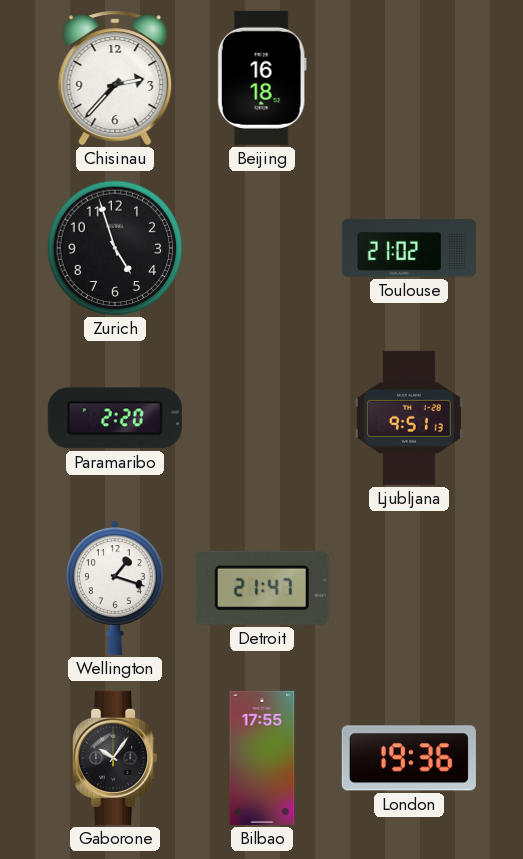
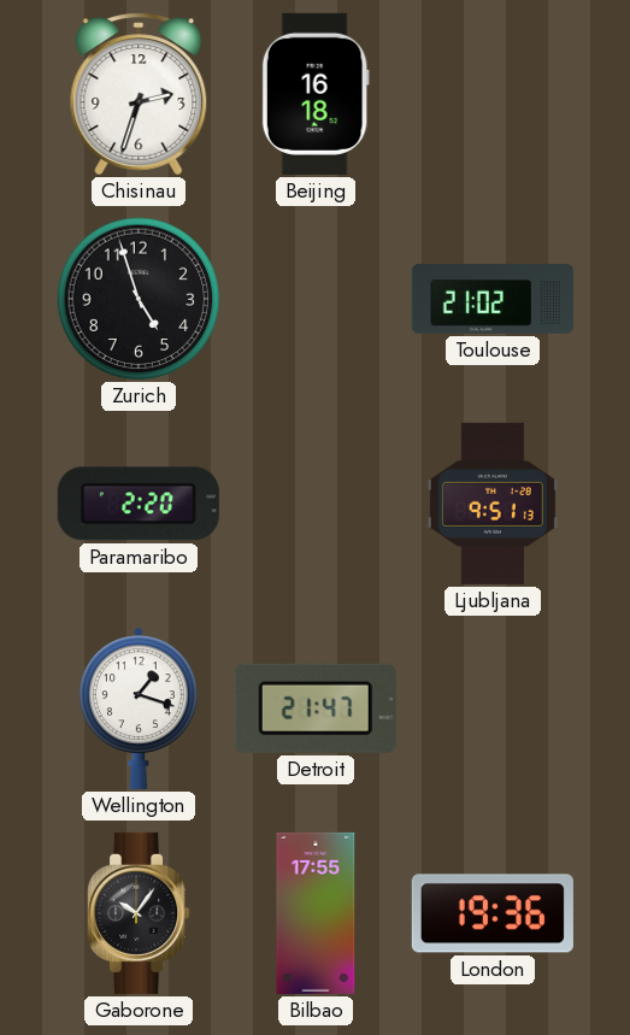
Chisinau: 2:37 -> 2:33 (139, 94)
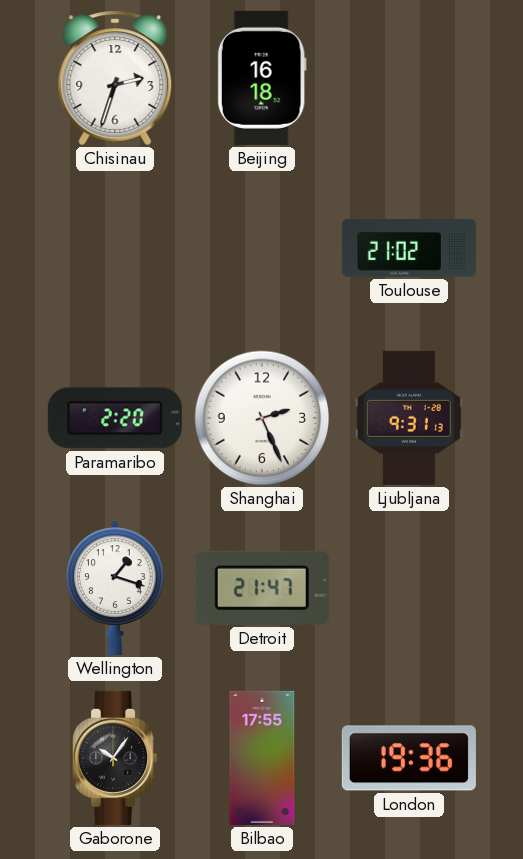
Zurich: 4:57 -> none (139, 299)
Shanghai: none -> 2:26 (262, 418)
Ljubljana: 9:51 -> 9:31 (409, 418)
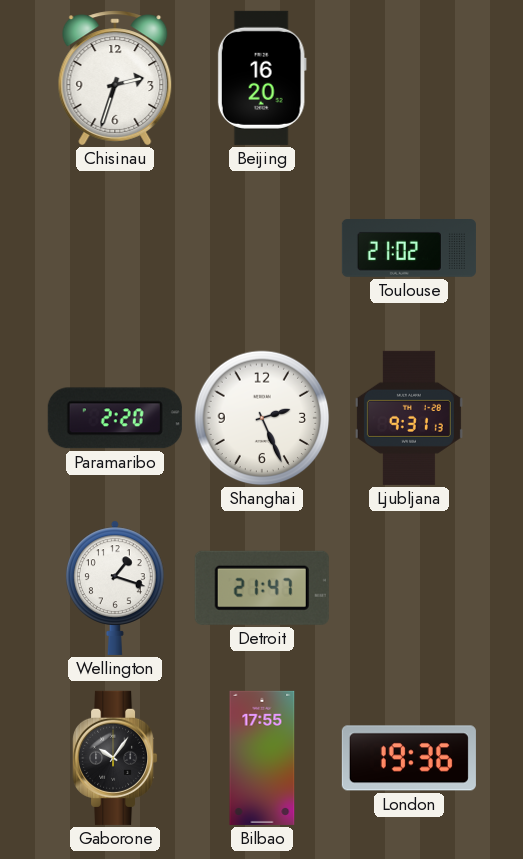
Beijing: 16:18 -> 16:20 (262, 78)
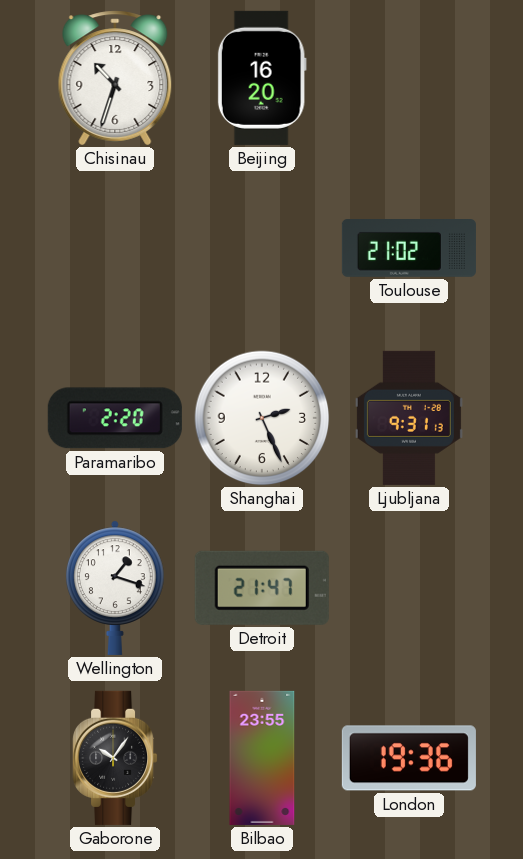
Chisinau: 2:33 -> 10:33 (115, 78)
Bilbao: 17:55 -> 23:55 (262, 758)
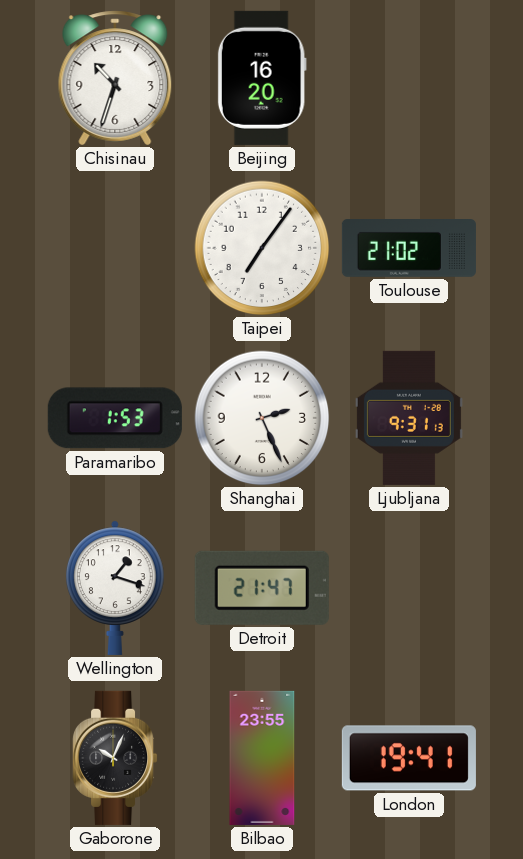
Taipei: none -> 7:06 (262, 248)
Paramaribo: 2:20 -> 1:53 (115, 418)
Gaborone: 10:06 -> 10:04 (116, 758)
London: 19:36 -> 19:41 (409, 758)
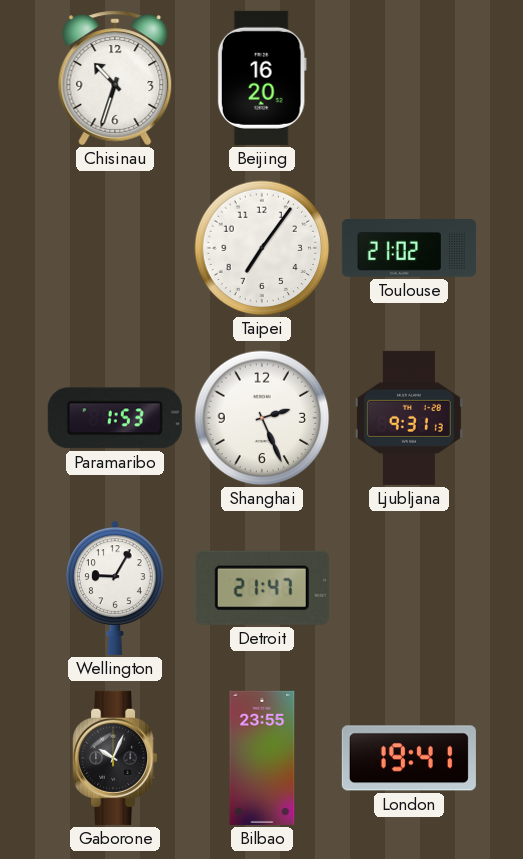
Wellington: 1:18 -> 9:05 (116, 588)
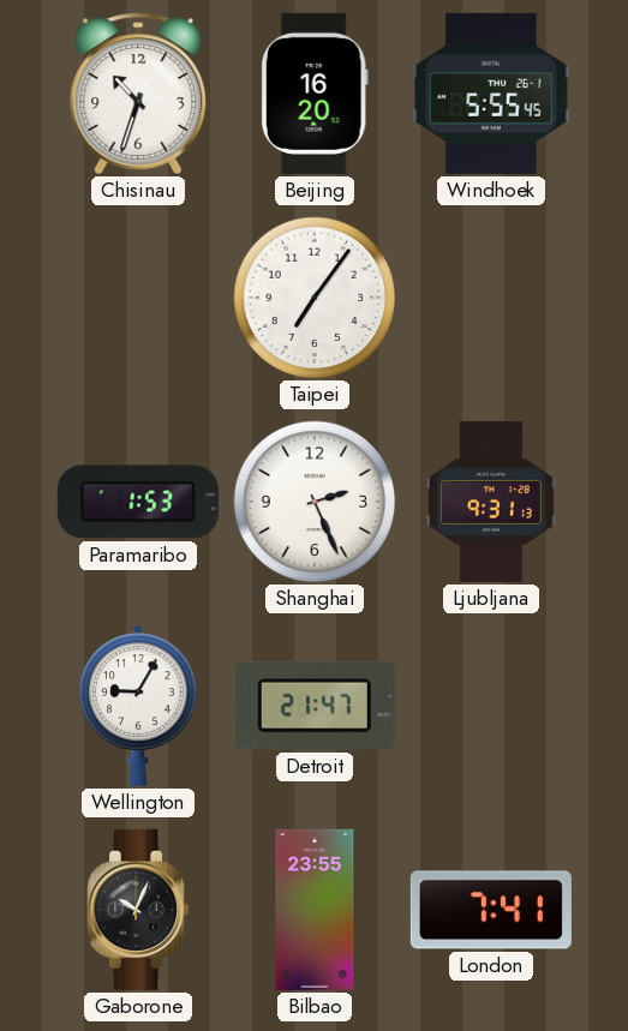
Windhoek: none -> 5:55 (491, 94)
Toulouse: 21:02 -> none (409, 249)
London: 19:41 -> 7:41 (491, 910)
